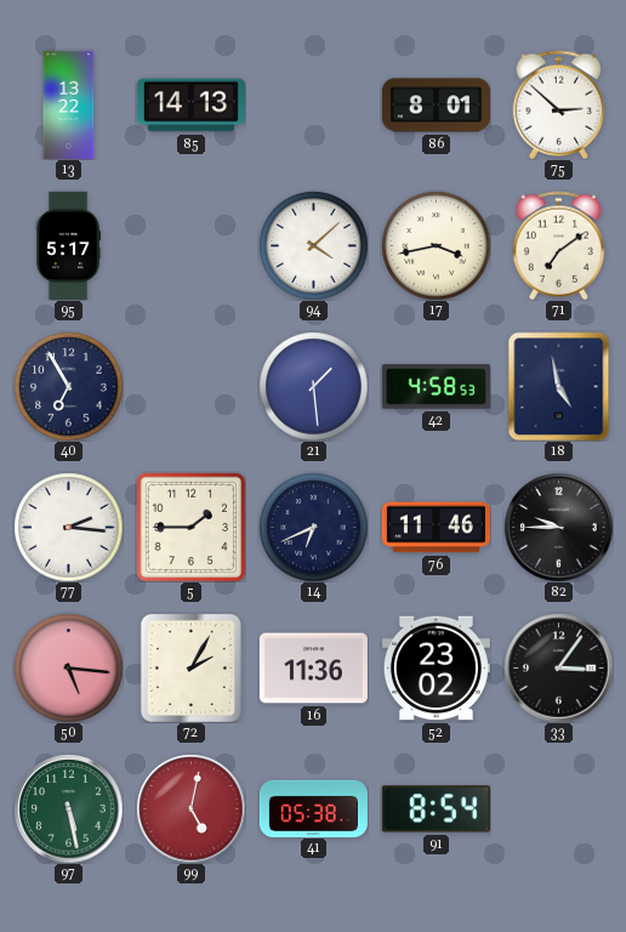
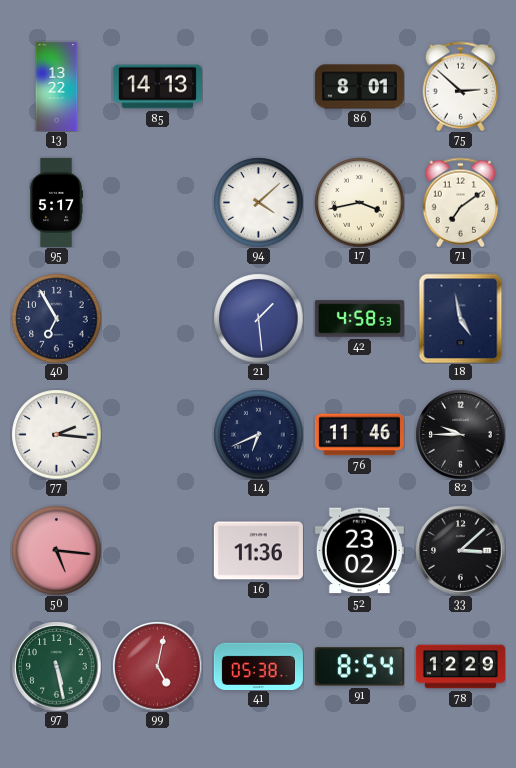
5: 1:45 -> none (190, 527)
72: 2:05 -> none (190, 667)
33: 3:06 -> 3:08 (460, 550)
78: none -> 12:29 (460, 667)
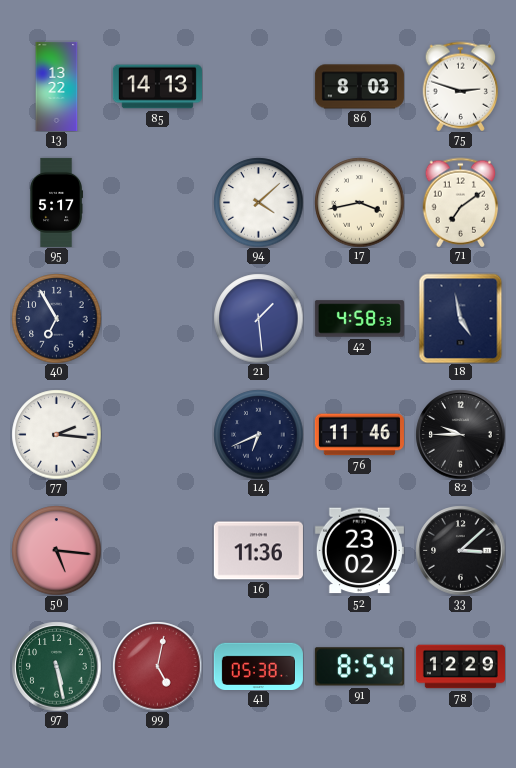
86: 8:01 -> 8:03 (359, 87)
75: 2:52 -> 2:48 (461, 86)
